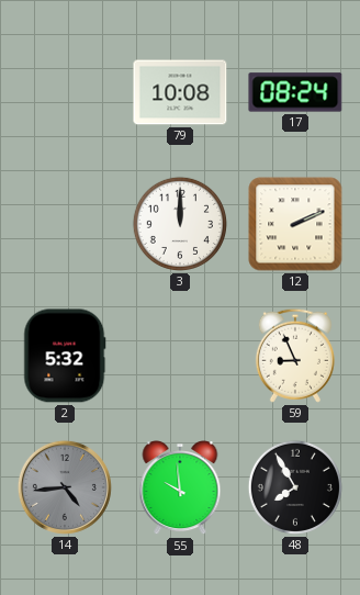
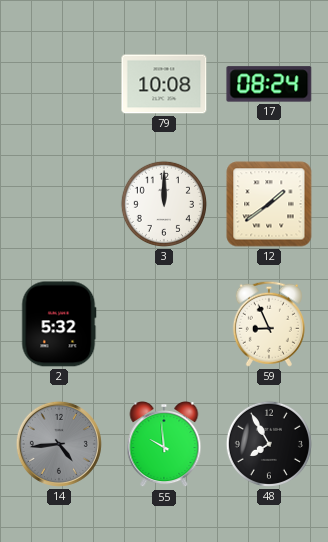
12: 2:11 -> 1:39 (269, 204)
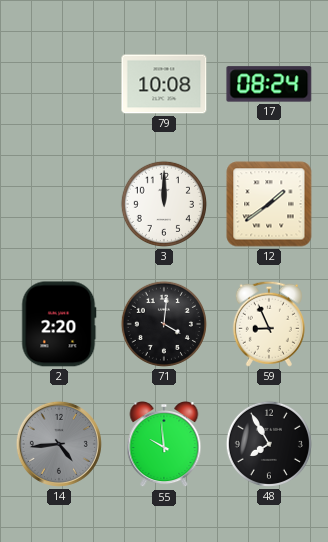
2: 5:32 -> 2:20 (59, 324)
71: none -> 4:01 (164, 324)
